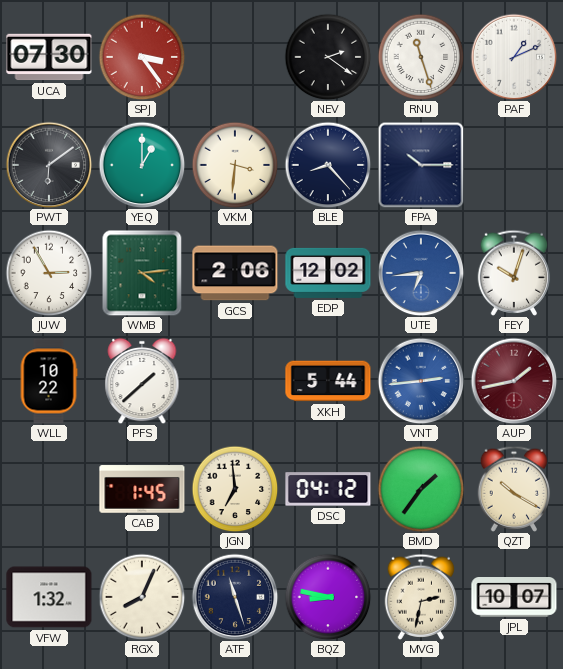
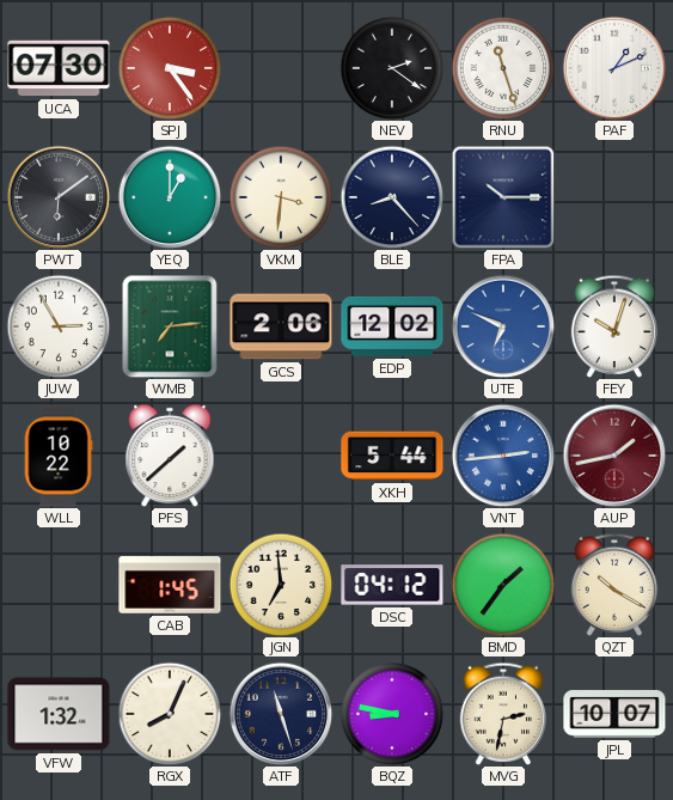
WMB: 4:14 -> 7:14 (170, 326)
UTE: 6:44 -> 6:49 (503, 326)
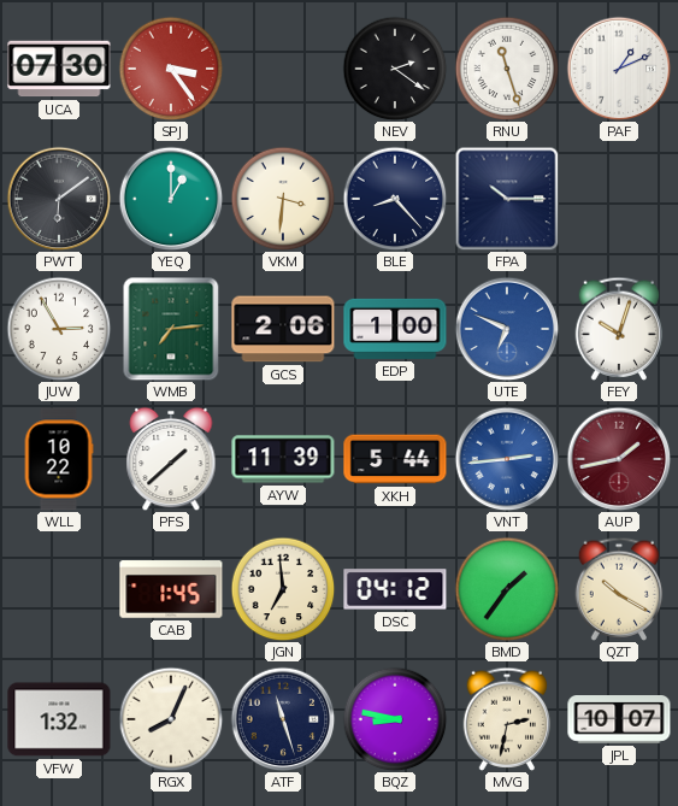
EDP: 12:02 -> 1:00 (395, 329)
AYW: none -> 11:39 (283, 459)
